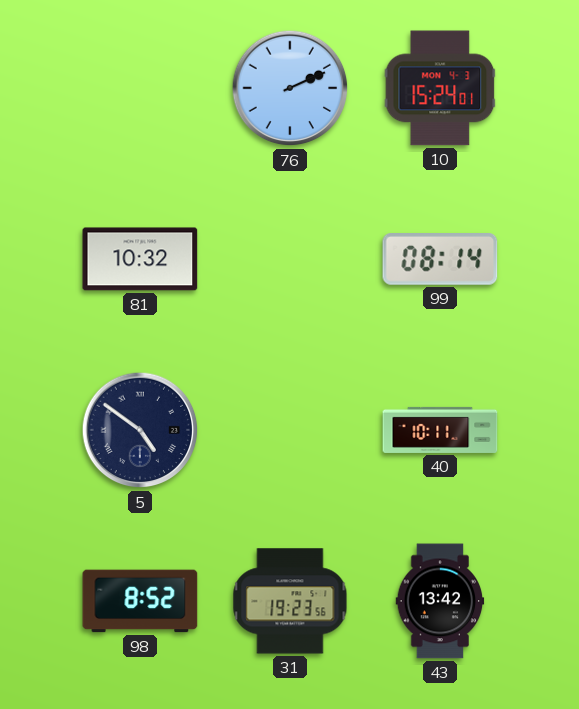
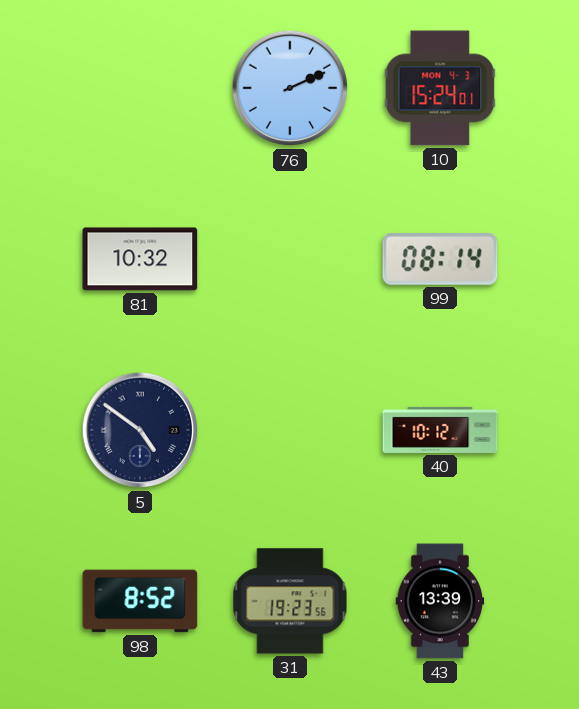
40: 10:11 -> 10:12 (440, 430)
43: 13:42 -> 13:39 (440, 601)
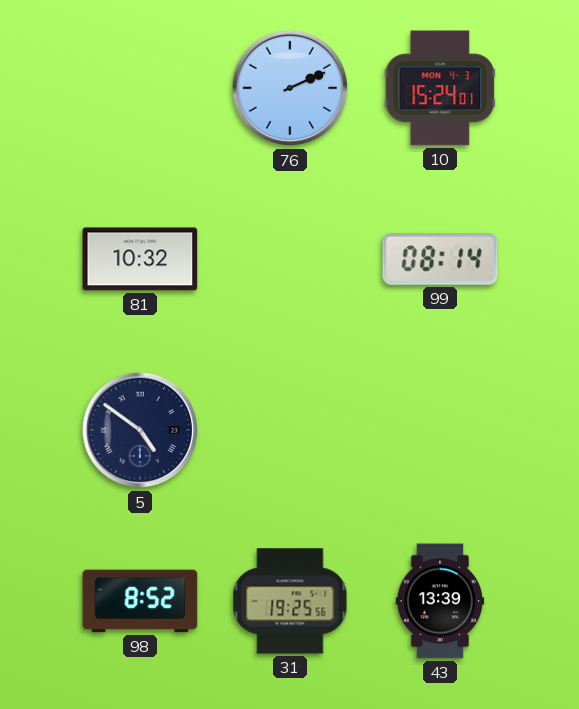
40: 10:12 -> none (440, 430)
31: 19:23 -> 19:25 (290, 601)
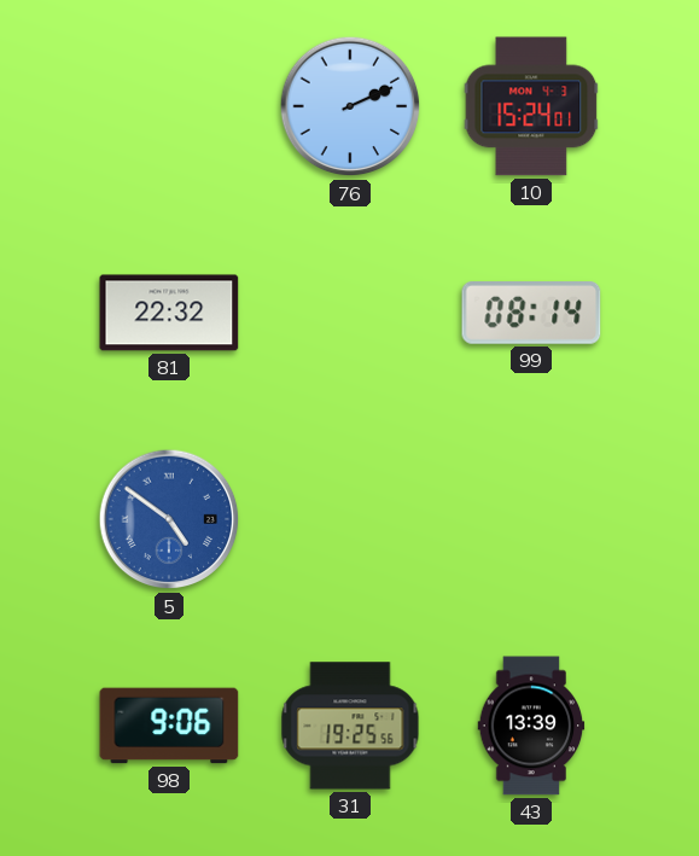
81: 10:32 -> 22:32 (169, 313)
5 dial: navy -> blue (169, 519)
98: 8:52 -> 9:06 (169, 726)
